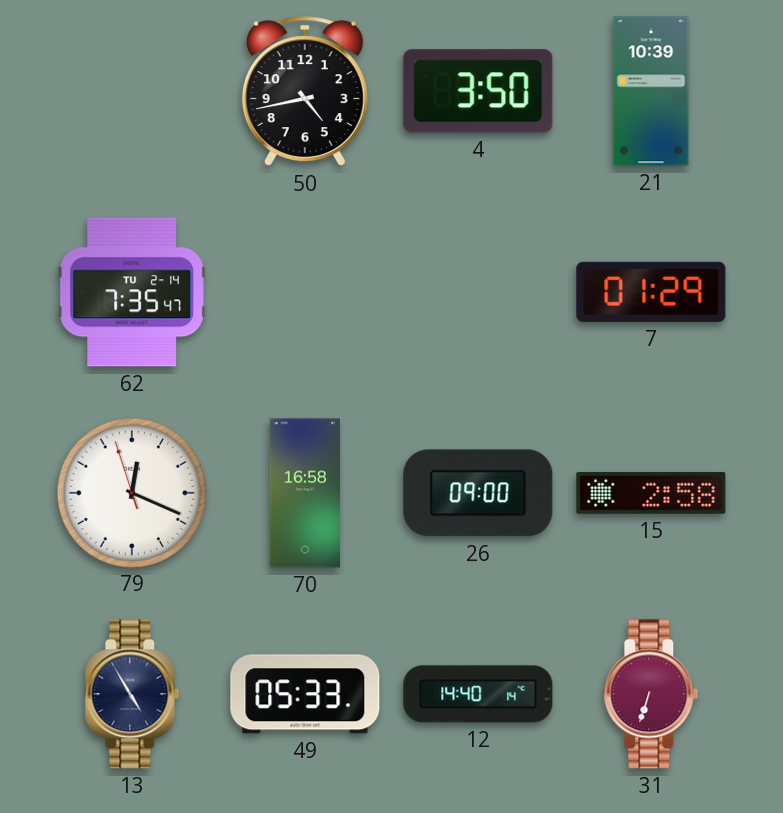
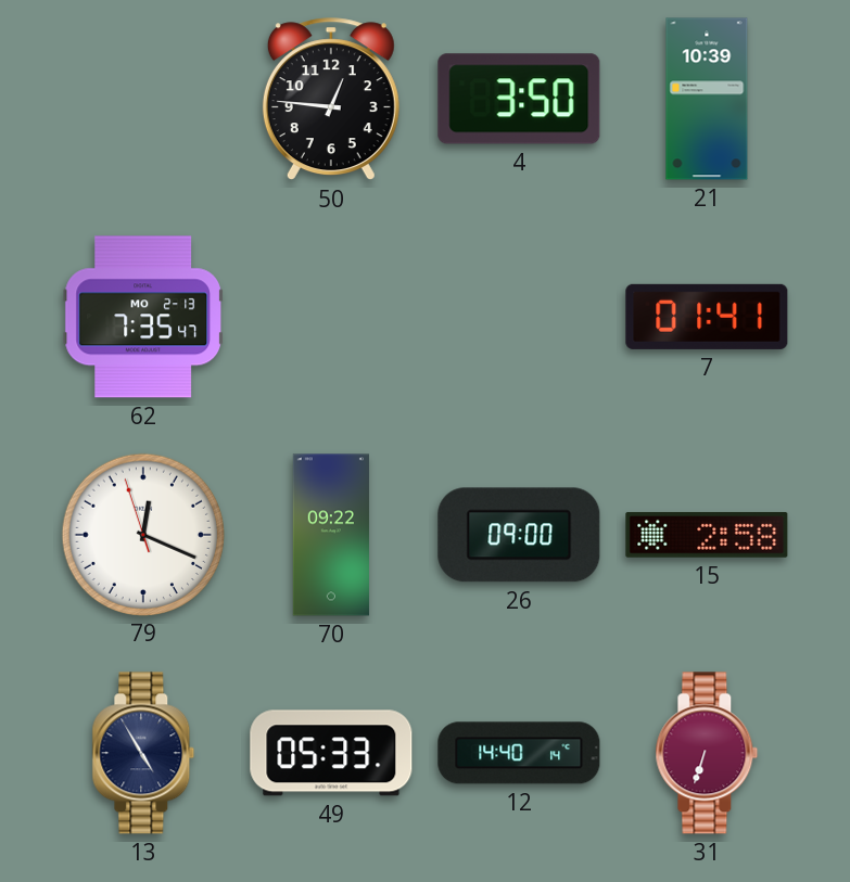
50: 4:43 -> 12:46 (331, 100)
62 date: TU 2-14 -> MO 2-13 (142, 317)
7: 01:29 -> 01:41 (707, 317)
70: 16:58 -> 09:22 (331, 535)
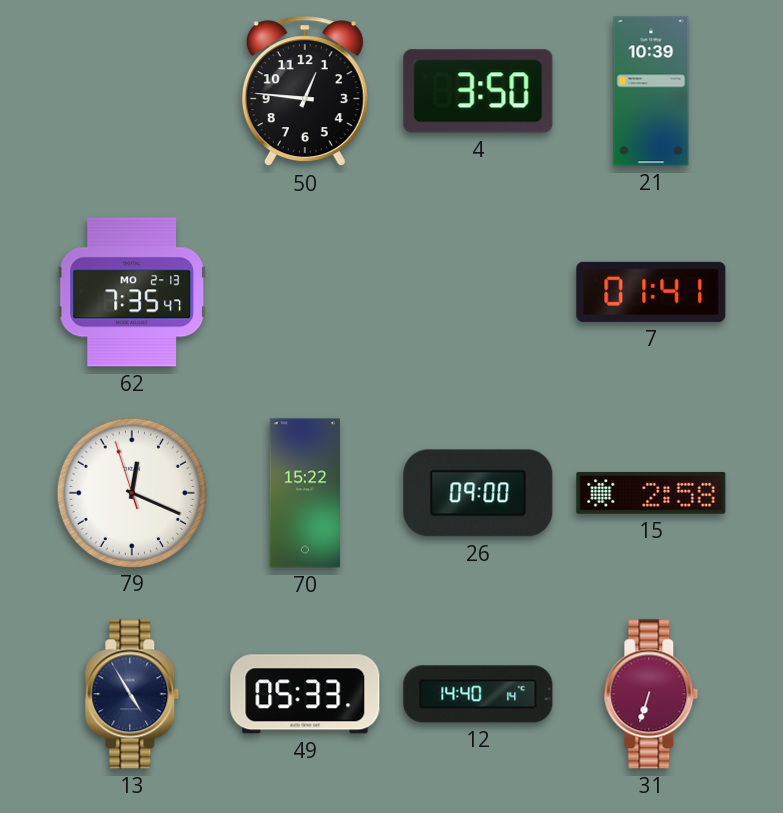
70: 09:22 -> 15:22 (305, 493)
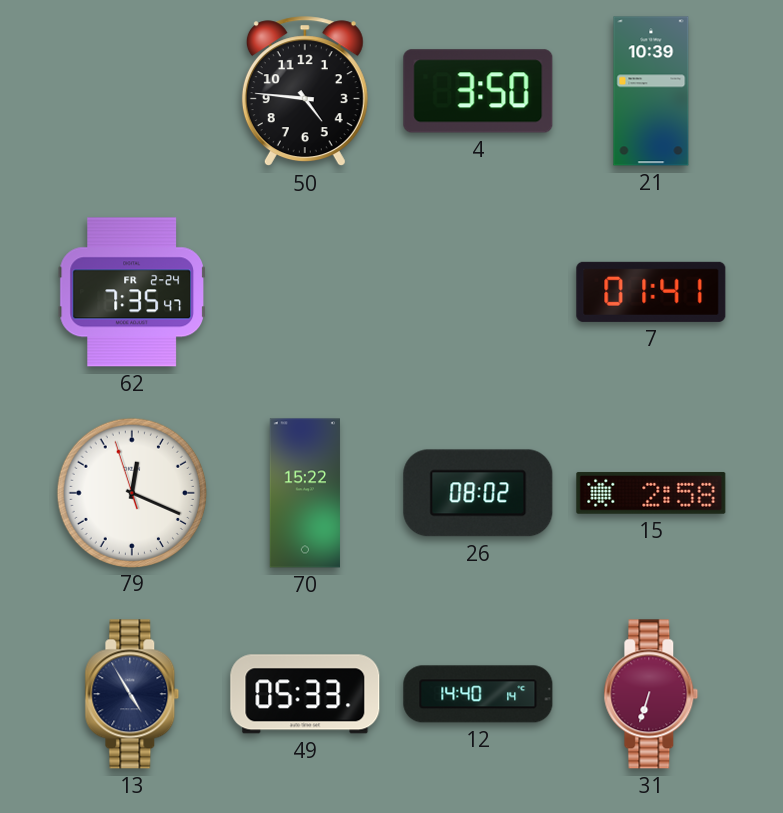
50: 12:46 -> 4:46 (305, 92)
62 date: MO 2-13 -> FR 2-24 (131, 292)
26: 09:00 -> 08:02 (478, 493)
